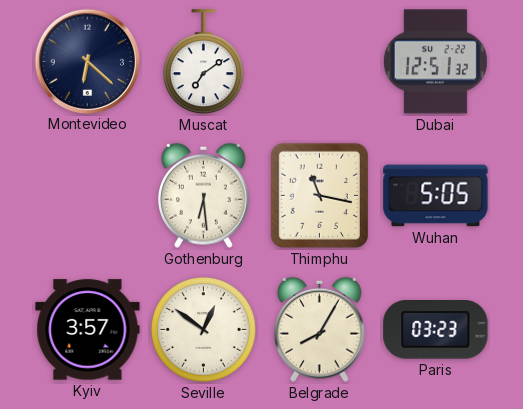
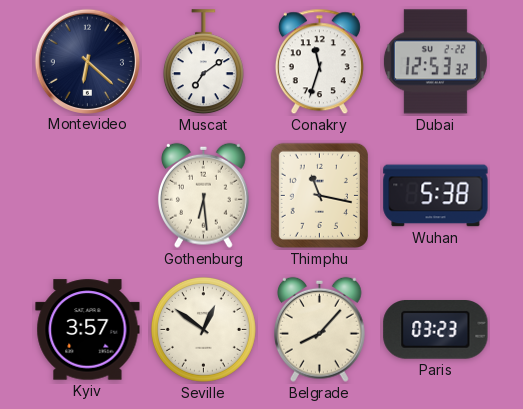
Conakry: none -> 11:33 (319, 62)
Dubai: 12:51 -> 12:53 (435, 62)
Wuhan: 5:05 -> 5:38 (436, 196)
Belgrade: 8:05 -> 8:07 (319, 329)
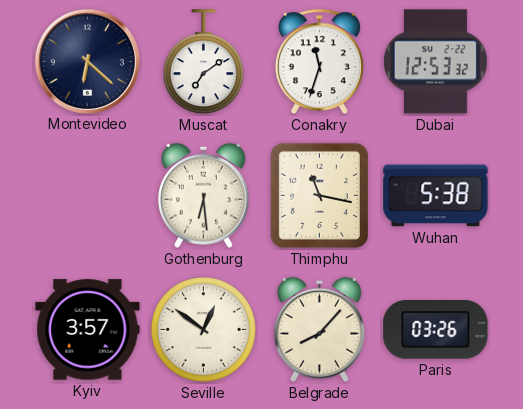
Paris: 03:23 -> 03:26 (436, 330)
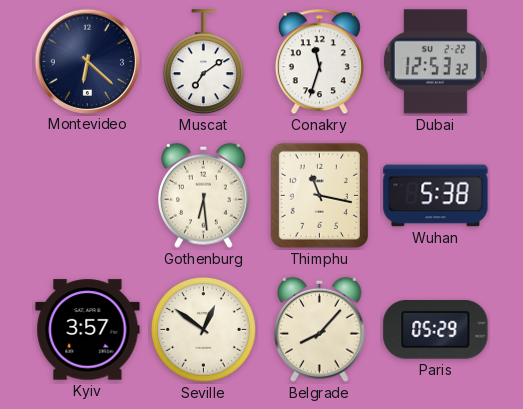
Paris: 03:26 -> 05:29 (436, 330)
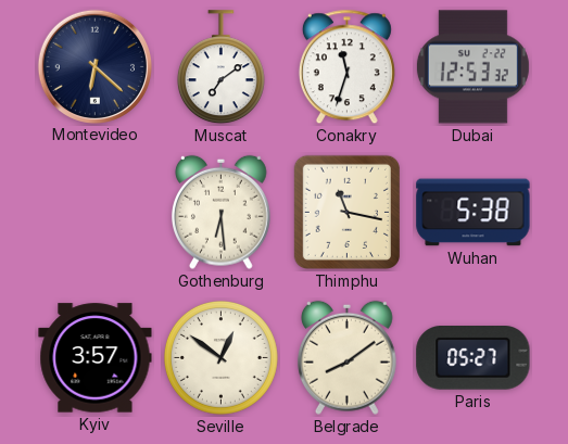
Belgrade: 8:07 -> 8:09 (346, 357)
Paris: 05:29 -> 05:27 (474, 358)
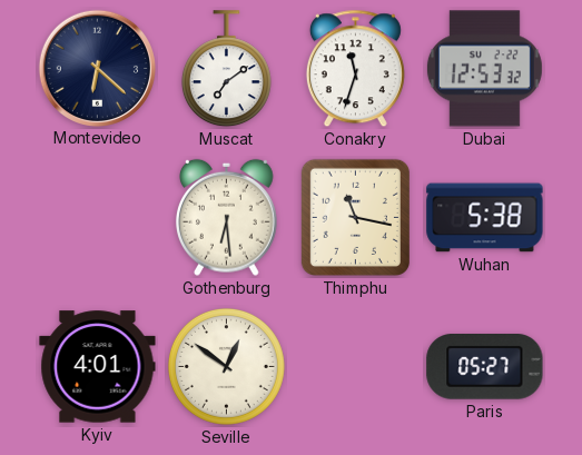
Kyiv: 3:57 -> 4:01 (98, 367)
Belgrade: 8:09 -> none (346, 357)
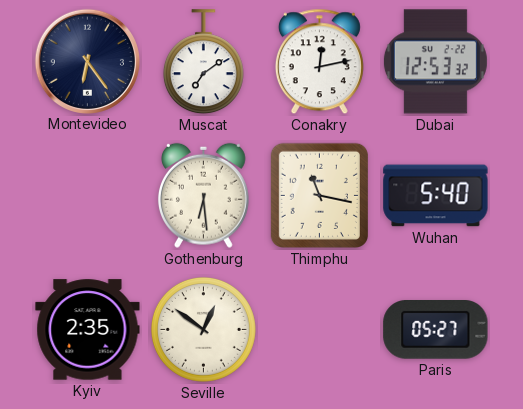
Montevideo: 6:22 -> 6:24 (87, 61)
Conakry: 11:33 -> 12:13 (319, 62)
Wuhan: 5:38 -> 5:40 (436, 196)
Kyiv: 4:01 -> 2:35 (88, 330)
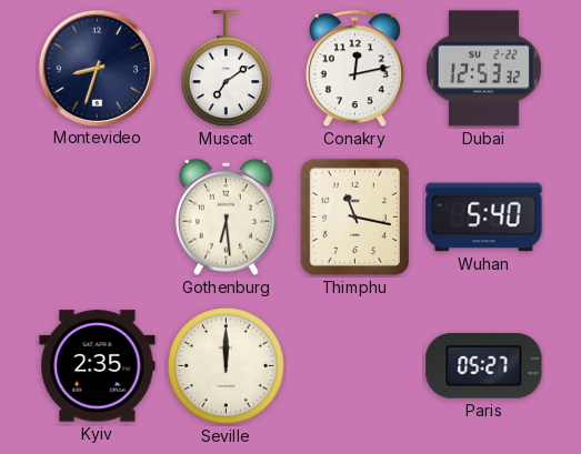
Montevideo: 6:24 -> 8:33 (97, 68)
Seville: 12:51 -> 12:00 (226, 365)
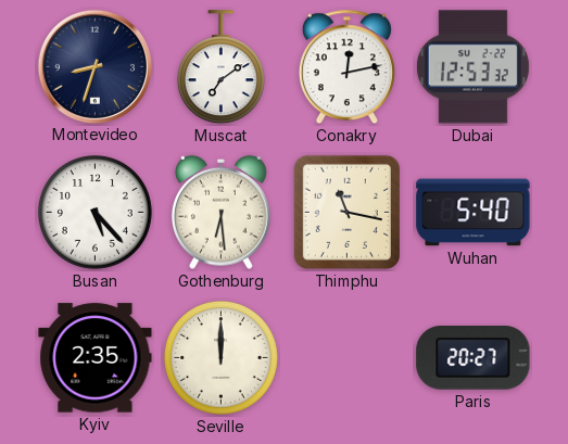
Busan: none -> 5:23 (94, 212)
Paris: 05:27 -> 20:27 (474, 358)
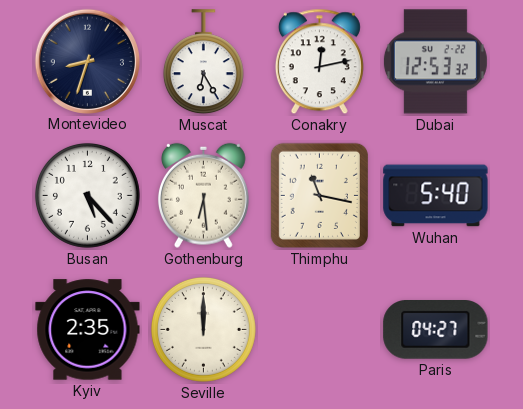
Muscat: 7:09 -> 6:25 (203, 62)
Paris: 20:27 -> 04:27 (436, 330)
